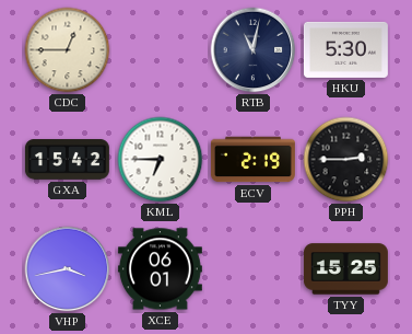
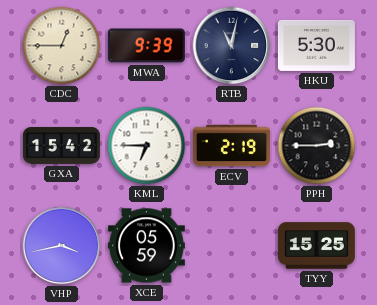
MWA: none -> 9:39 (146, 46)
XCE: 06:01 -> 05:59 (146, 246)
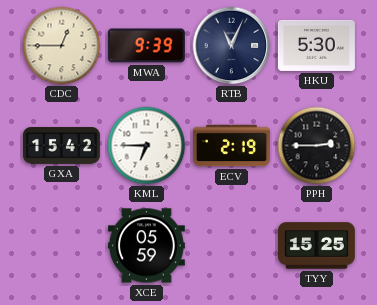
RTB: 11:02 -> 11:04 (232, 46)
VHP: 3:43 -> none (62, 246)
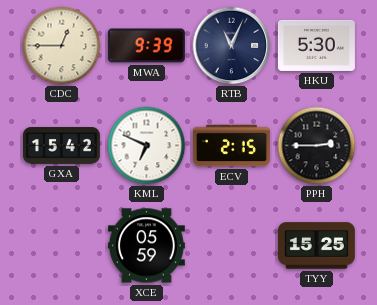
KML: 6:45 -> 6:49 (147, 146)
ECV: 2:19 -> 2:15 (231, 146)
